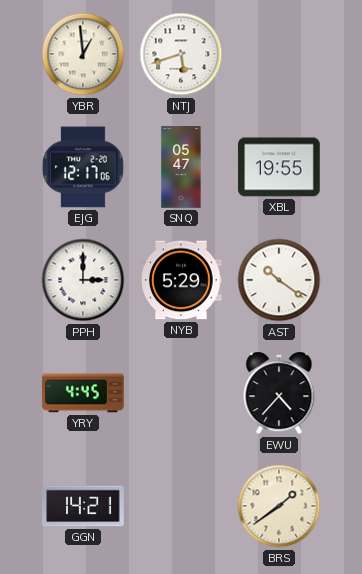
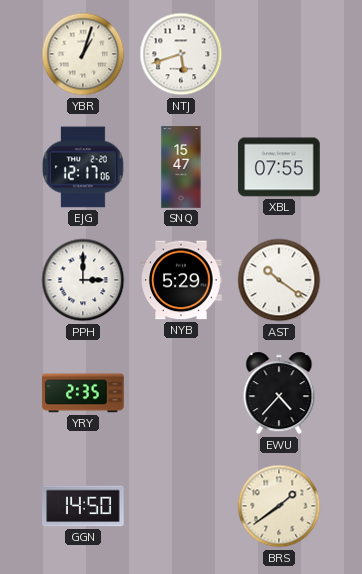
YBR: 12:59 -> 1:03 (83, 54)
SNQ: 05:47 -> 15:47 (181, 167)
XBL: 19:55 -> 07:55 (279, 167)
YRY: 4:45 -> 2:35 (83, 393)
GGN: 14:21 -> 14:50 (83, 506)
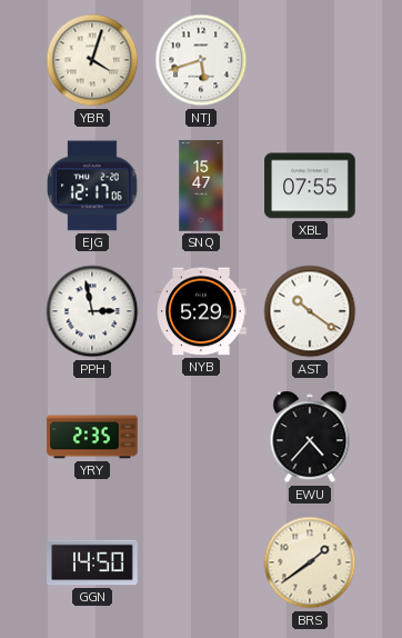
YBR: 1:03 -> 4:03 (92, 60)
PPH: 3:00 -> 2:58 (92, 311)
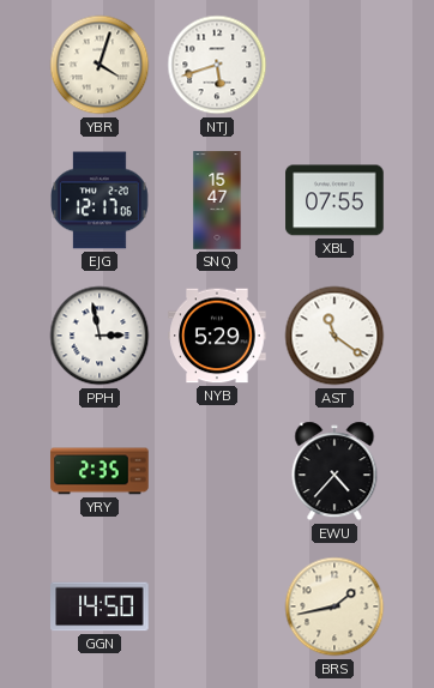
AST: 10:21 -> 11:21 (334, 336)
BRS: 1:39 -> 1:43 (334, 606)
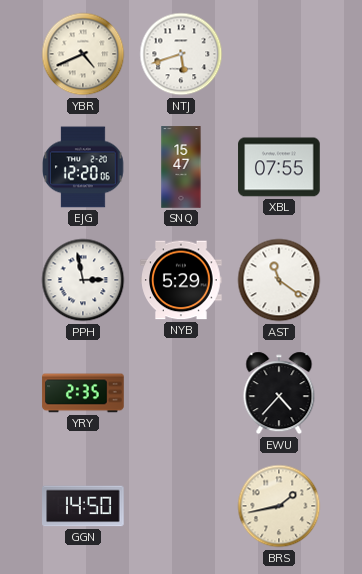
YBR: 4:03 -> 4:41 (83, 54)
EJG: 12:17 -> 12:20 (84, 167)
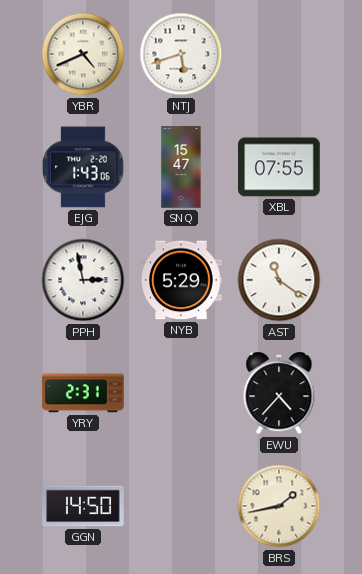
EJG: 12:20 -> 1:43 (84, 167)
YRY: 2:35 -> 2:31 (83, 393)
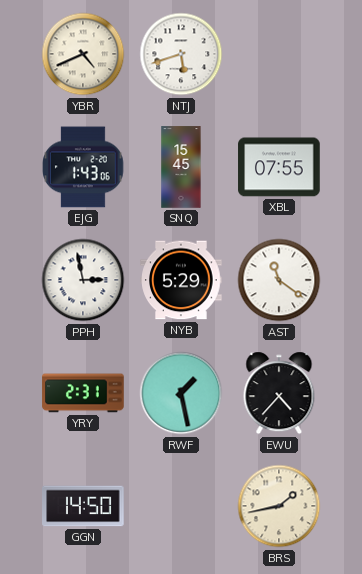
SNQ: 15:47 -> 15:45 (181, 167)
RWF: none -> 1:28 (181, 393)
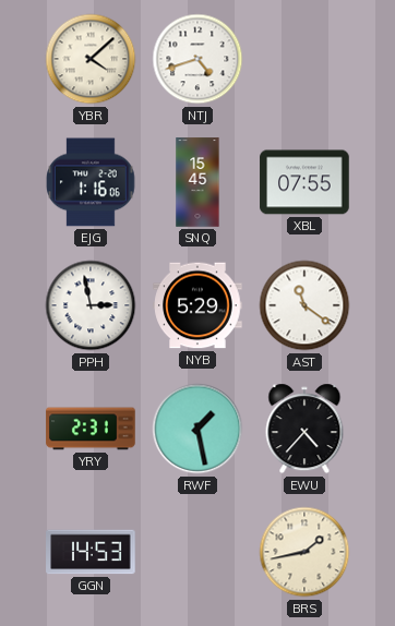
YBR: 4:41 -> 4:08 (91, 59)
NTJ: 5:42 -> 4:42 (197, 59)
EJG: 1:43 -> 1:16 (92, 182)
GGN: 14:50 -> 14:53 (91, 552)
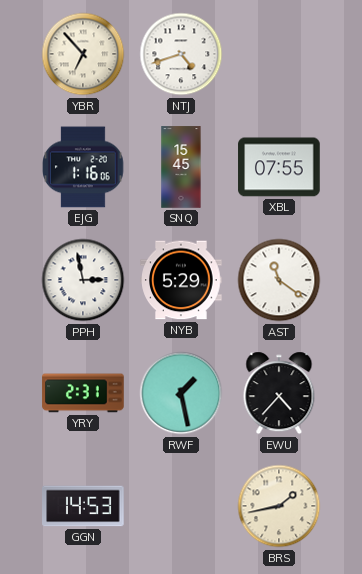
YBR: 4:08 -> 6:53 (83, 54)
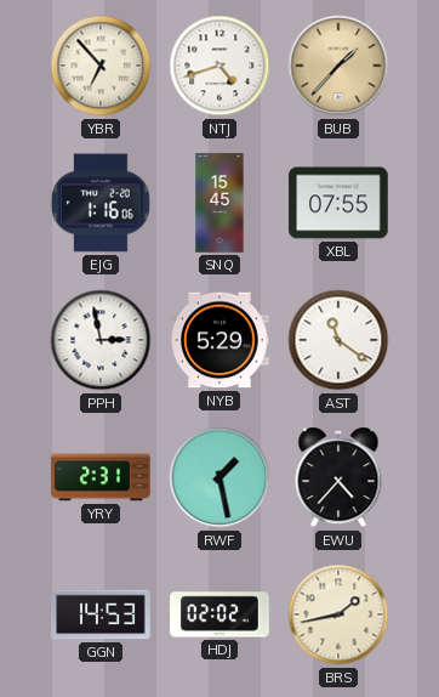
BUB: none -> 1:37 (338, 66)
HDJ: none -> 02:02 (219, 614)
